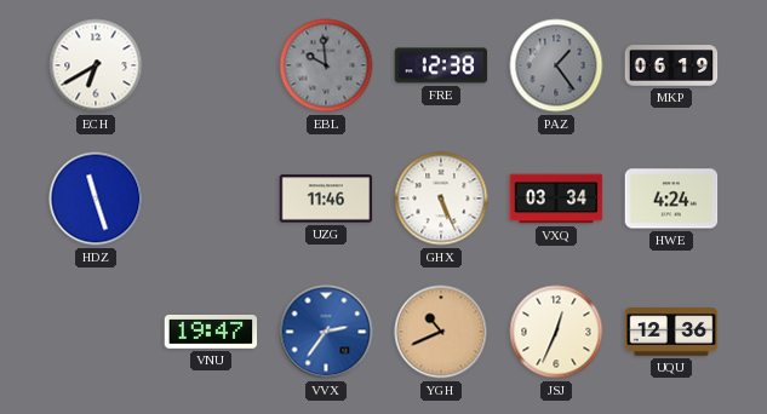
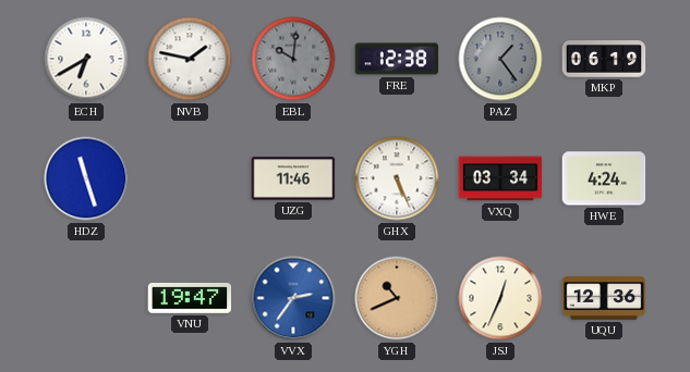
NVB: none -> 1:47 (190, 59)
EBL: 9:59 -> 10:01 (293, 59)
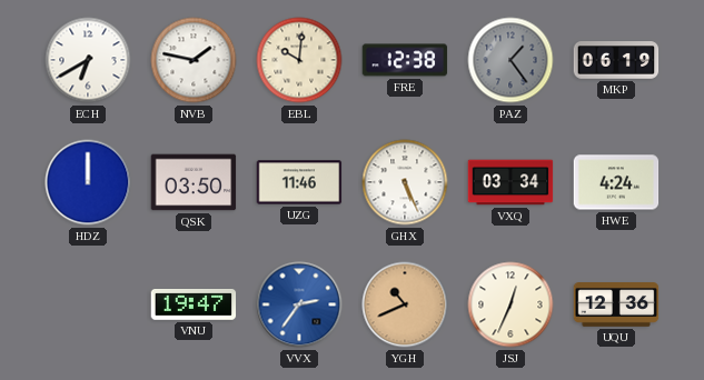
EBL dial: grey -> cream (299, 60)
HDZ: 11:27 -> 12:00 (88, 182)
QSK: none -> 03:50 (194, 182)
